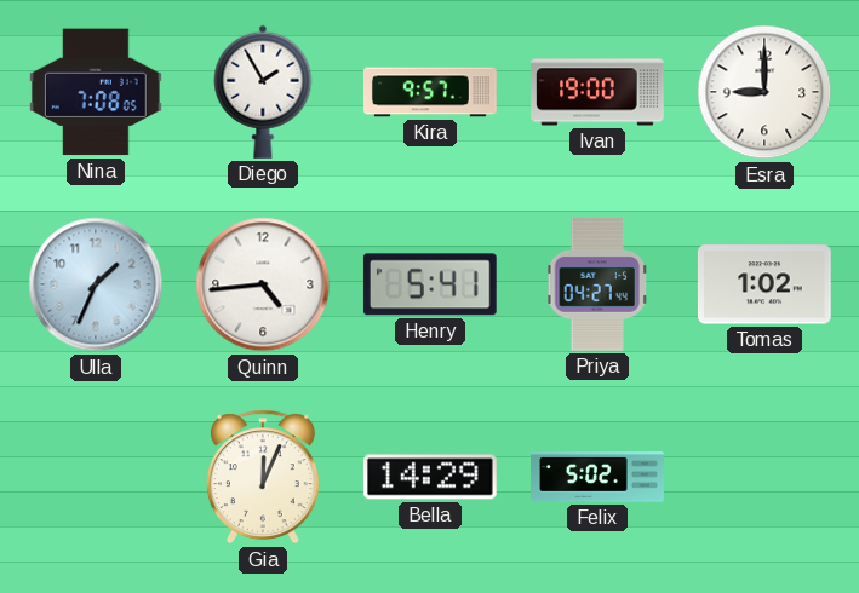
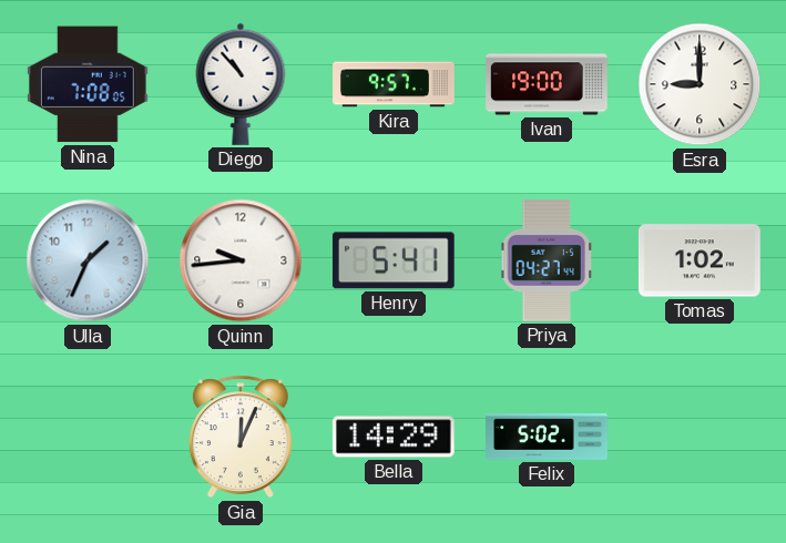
Diego: 1:55 -> 10:53 (241, 84)
Quinn: 4:44 -> 9:44 (241, 260)
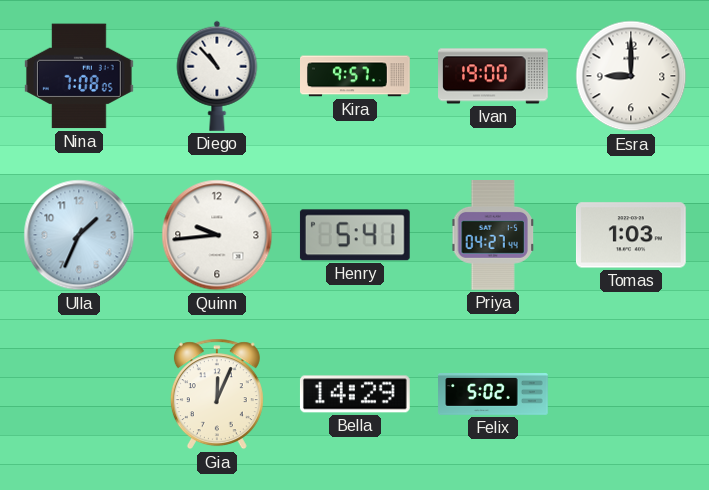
Tomas: 1:02 -> 1:03 (631, 235)
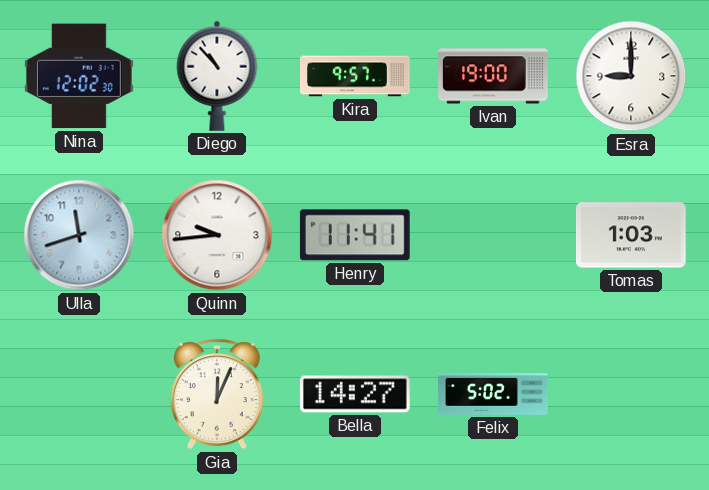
Nina: 7:08 -> 12:02 (79, 76)
Ulla: 1:34 -> 11:42 (79, 235)
Henry: 5:41 -> 11:41 (355, 235)
Priya: 04:27 -> none (493, 236)
Bella: 14:29 -> 14:27 (355, 394)
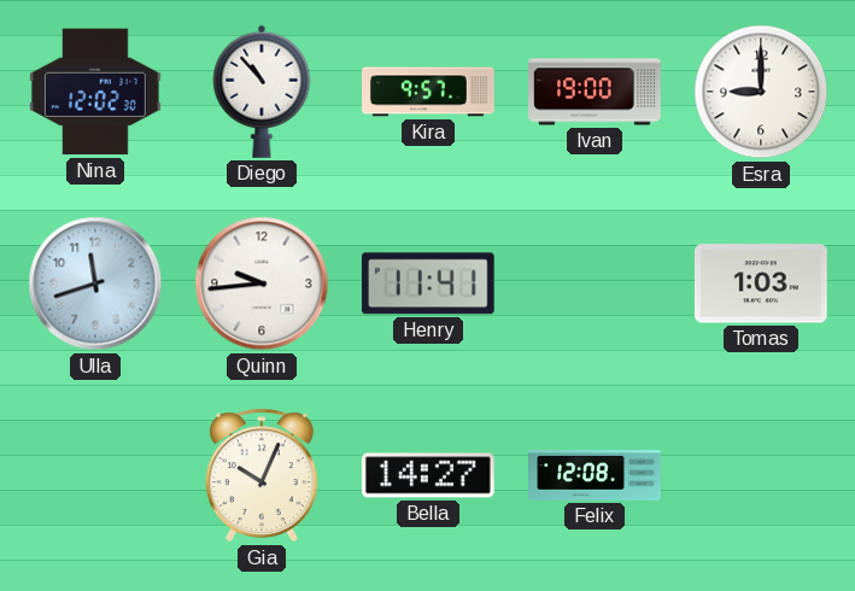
Gia: 12:04 -> 10:04 (262, 475)
Felix: 5:02 -> 12:08 (595, 476)
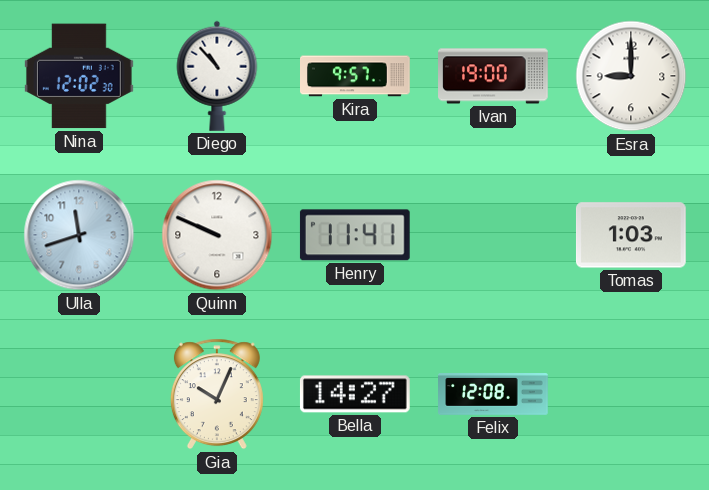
Quinn: 9:44 -> 9:49 (217, 235)
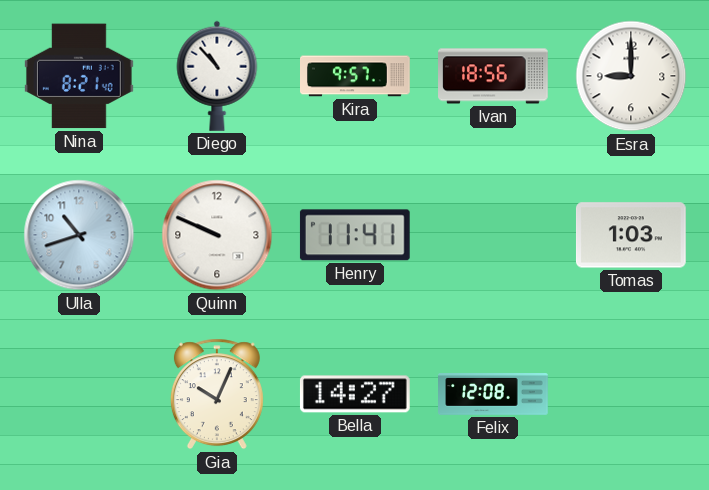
Nina: 12:02 -> 8:21 (79, 76)
Ivan: 19:00 -> 18:56 (493, 76)
Ulla: 11:42 -> 10:42 (79, 235)
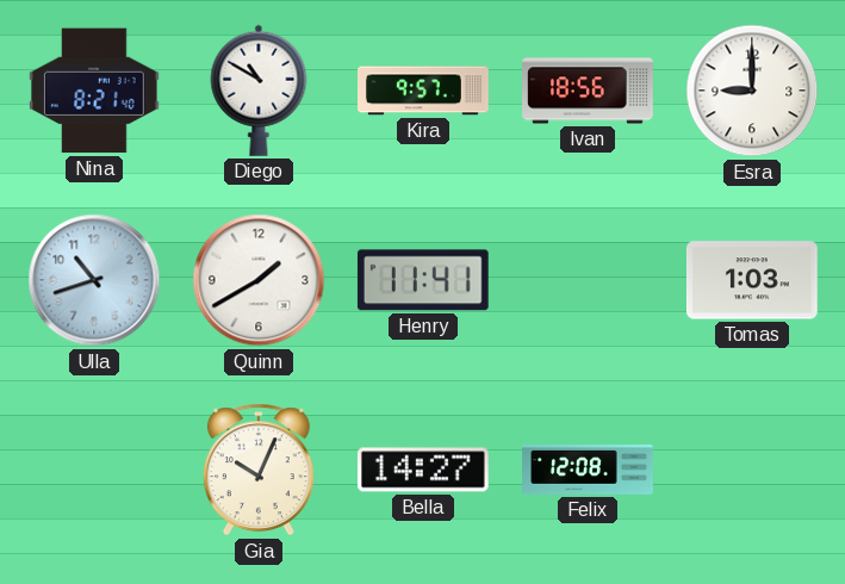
Diego: 10:53 -> 10:50 (259, 91)
Quinn: 9:49 -> 1:40 (259, 280)
